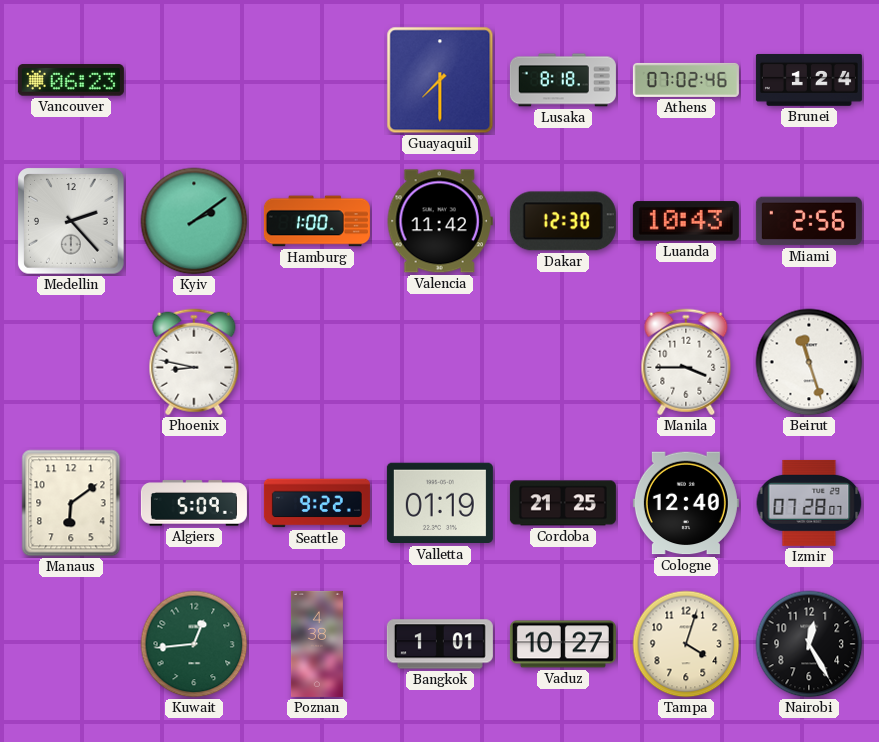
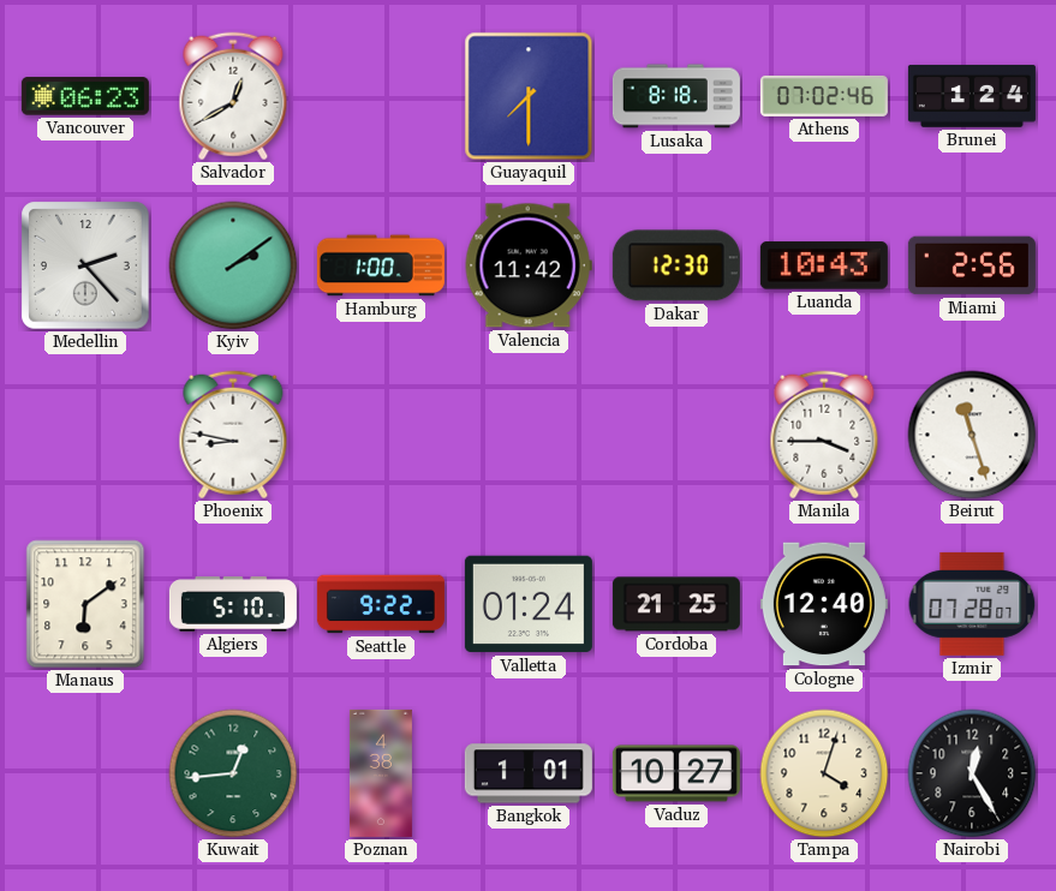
Salvador: none -> 12:40 (233, 96)
Algiers: 5:09 -> 5:10 (233, 604)
Valletta: 01:19 -> 01:24 (529, 604)
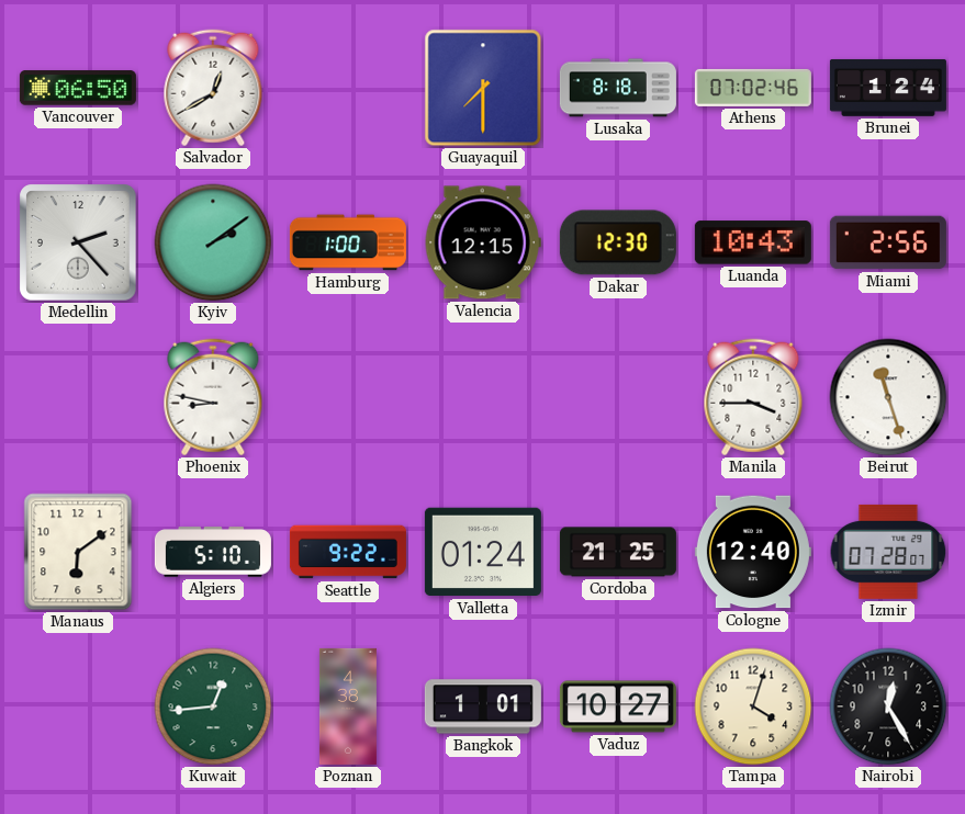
Vancouver: 06:23 -> 06:50 (78, 88)
Valencia: 11:42 -> 12:15 (483, 242)
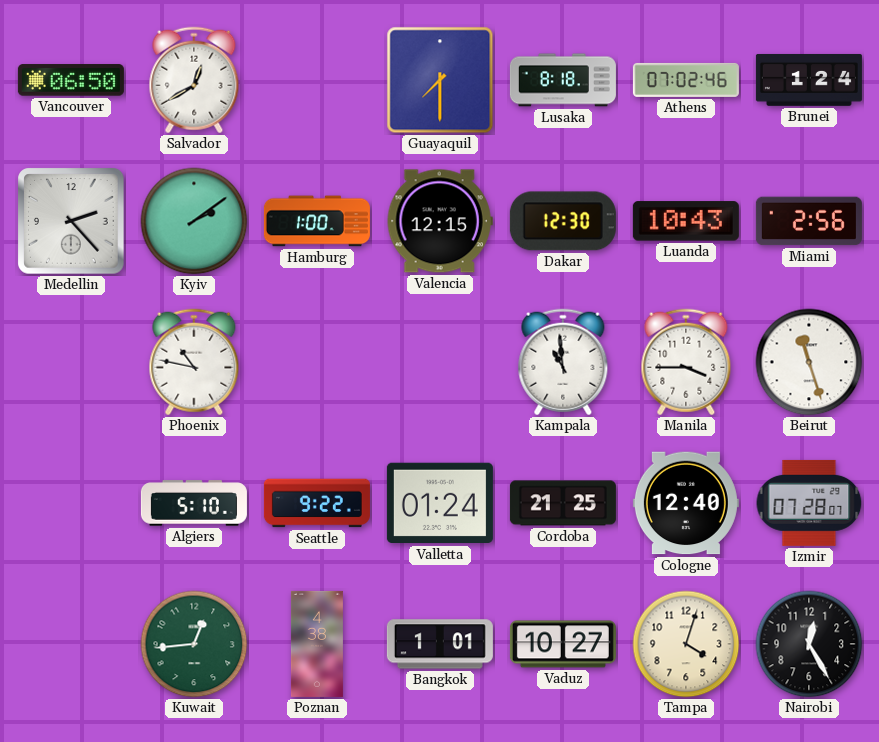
Phoenix: 8:47 -> 10:47 (194, 362)
Kampala: none -> 10:59 (563, 362)
Manaus: 6:09 -> none (78, 552)
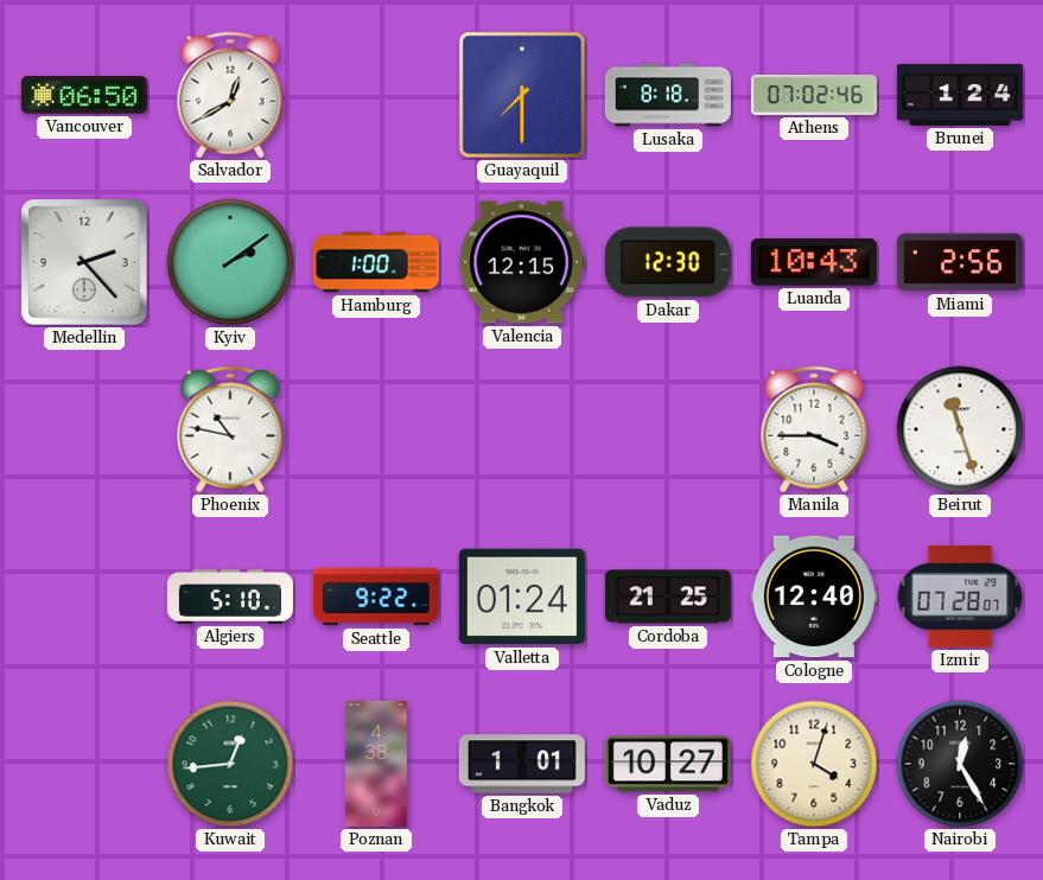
Kampala: 10:59 -> none (563, 362)
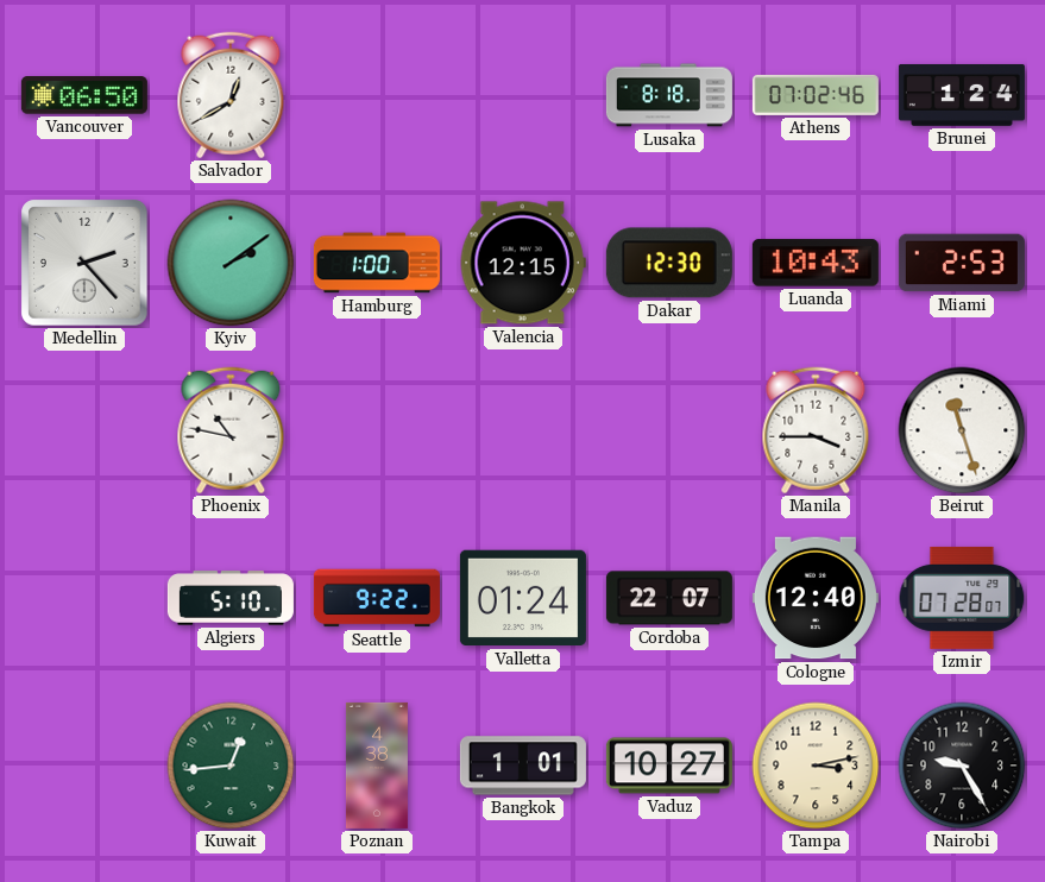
Guayaquil: 7:30 -> none (522, 95)
Miami: 2:56 -> 2:53 (962, 263)
Cordoba: 21:25 -> 22:07 (669, 598)
Tampa: 4:03 -> 3:13 (816, 766)
Nairobi: 12:25 -> 9:25 (962, 766)
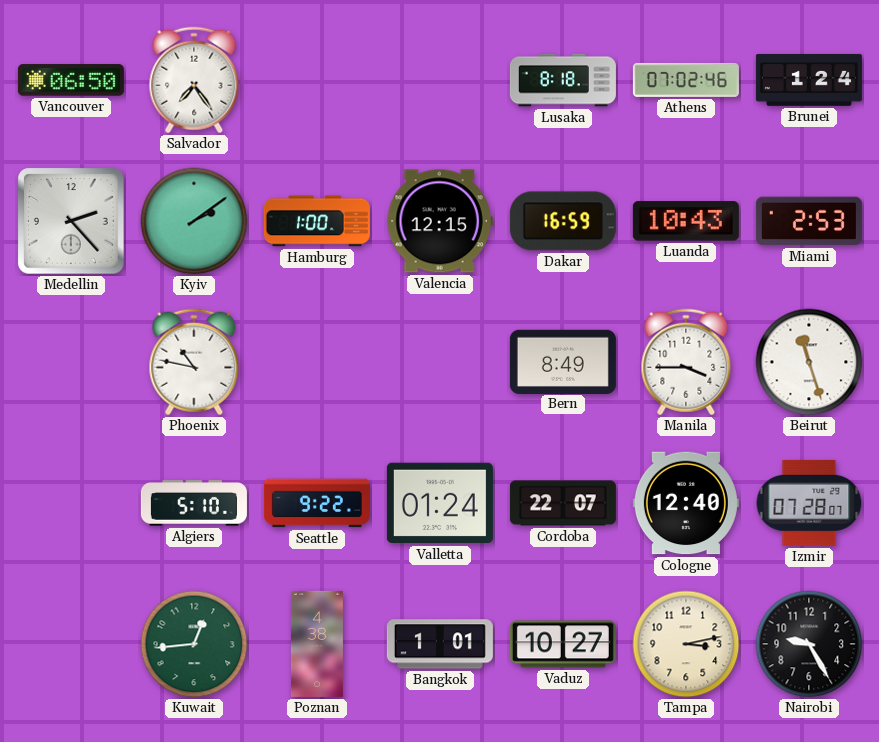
Salvador: 12:40 -> 7:24 (194, 80)
Dakar: 12:30 -> 16:59 (563, 221)
Bern: none -> 8:49 (563, 361)
